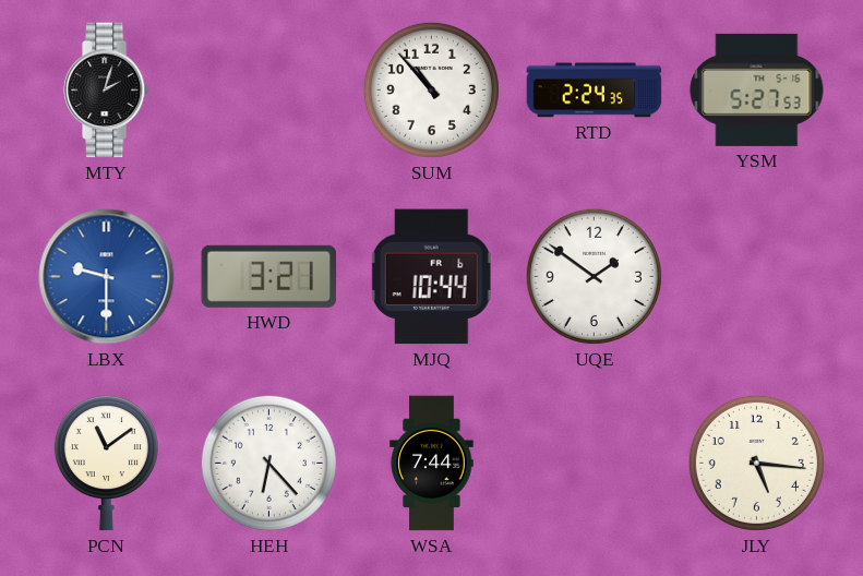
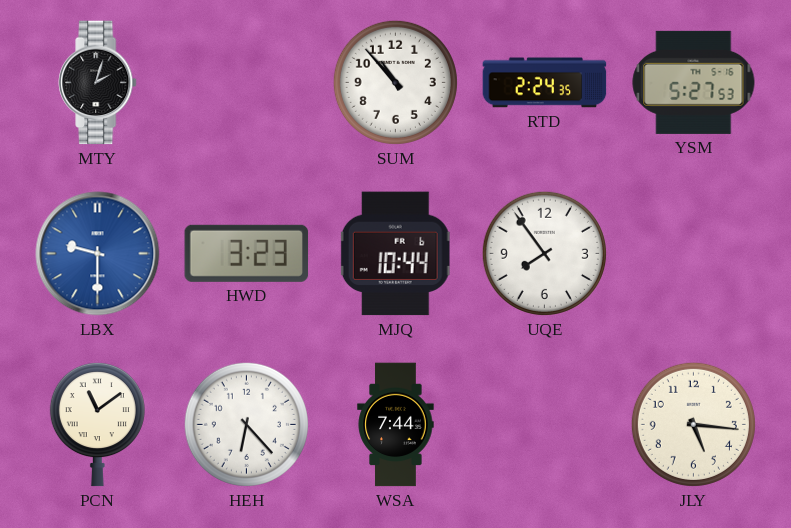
HWD: 3:21 -> 3:23 (247, 253)
UQE: 1:51 -> 7:54 (544, 253)
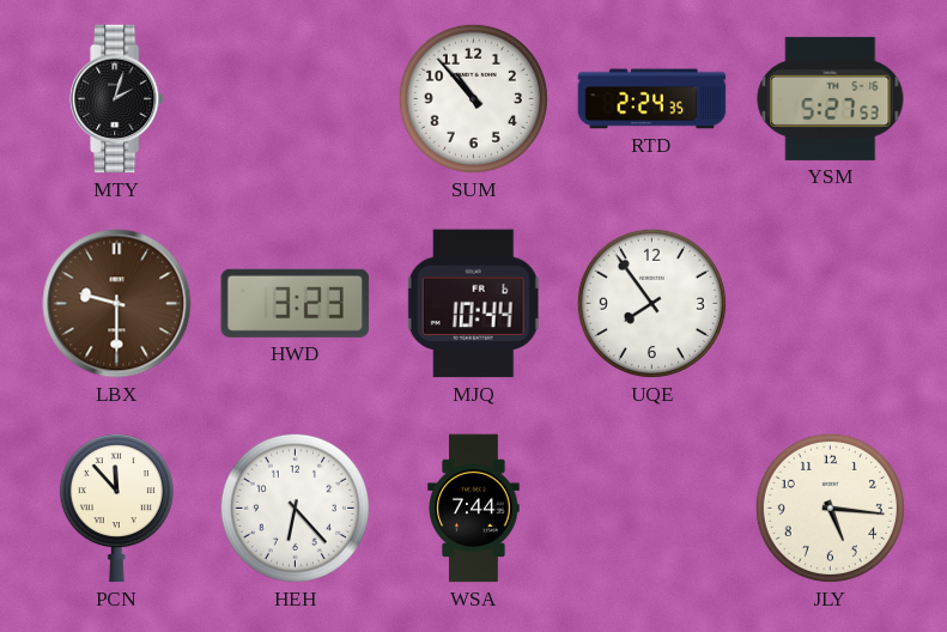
LBX dial: blue -> brown (117, 304)
PCN: 11:09 -> 11:53 (116, 508)
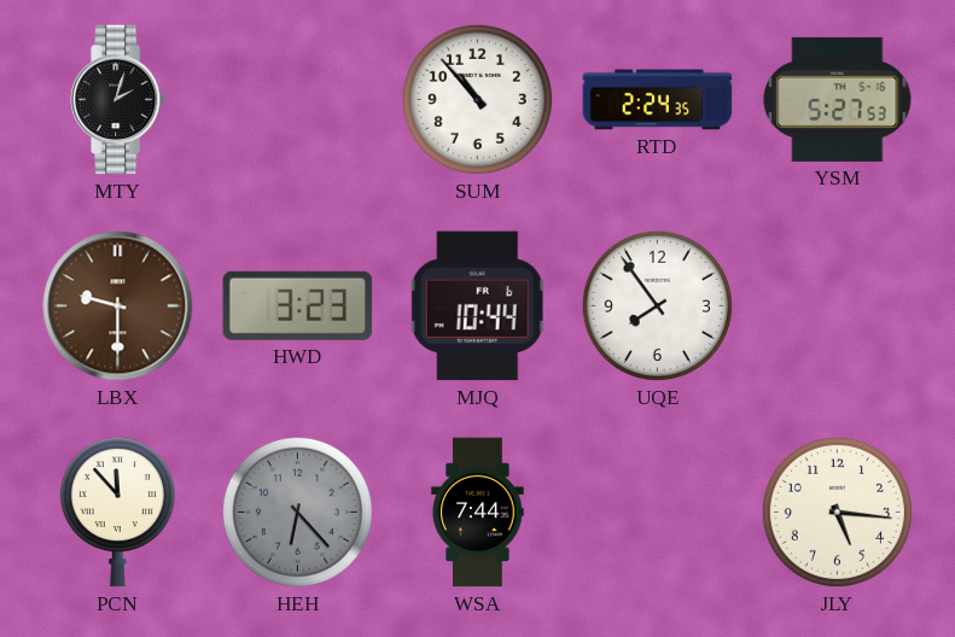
HEH dial: white -> grey (297, 512)
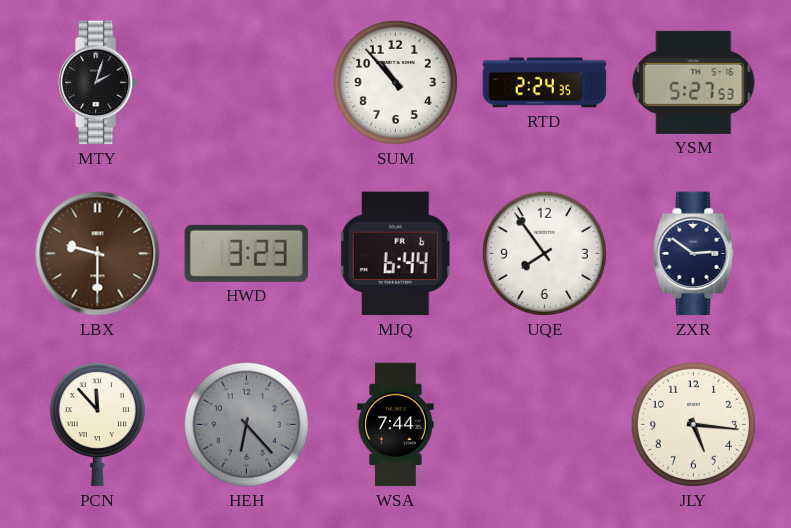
MJQ: 10:44 -> 6:44 (395, 254)
ZXR: none -> 2:51 (694, 254)
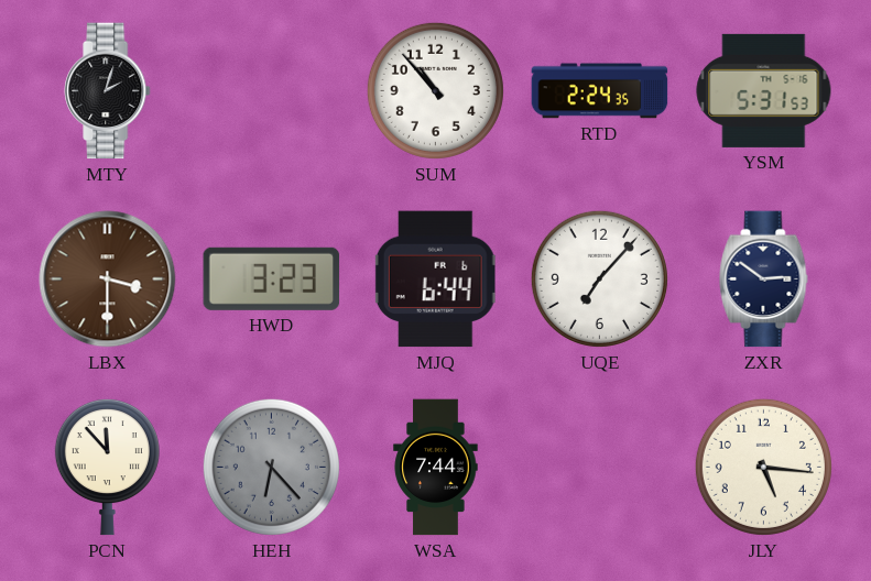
YSM: 5:27 -> 5:31 (764, 90)
LBX: 9:30 -> 3:30 (108, 279)
UQE: 7:54 -> 7:07 (599, 278)
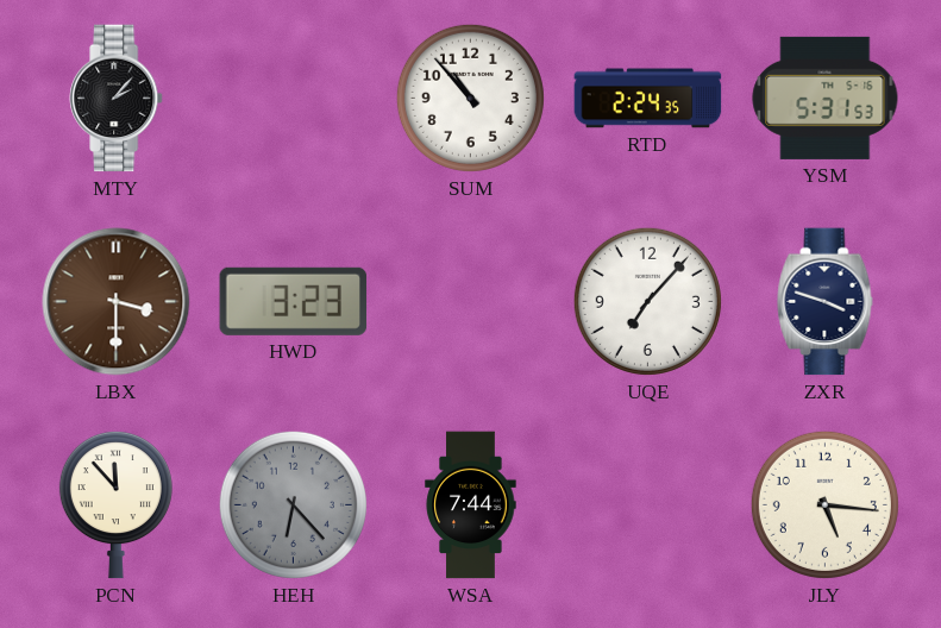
MTY: 2:03 -> 2:07 (117, 99)
MJQ: 6:44 -> none (435, 279)
ZXR: 2:51 -> 3:48 (826, 302)
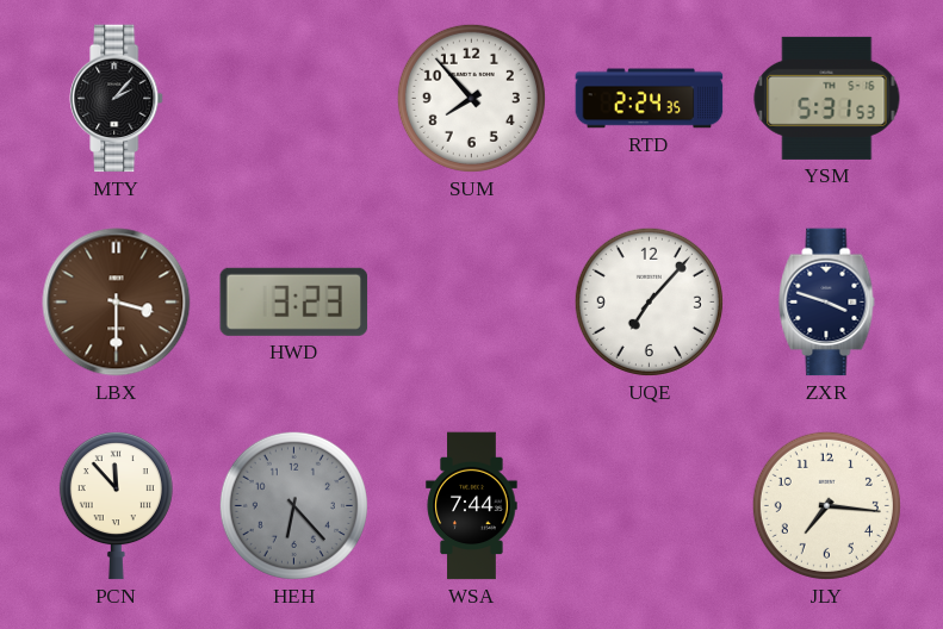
SUM: 10:53 -> 7:53 (471, 98)
JLY: 5:16 -> 7:16 (826, 505)
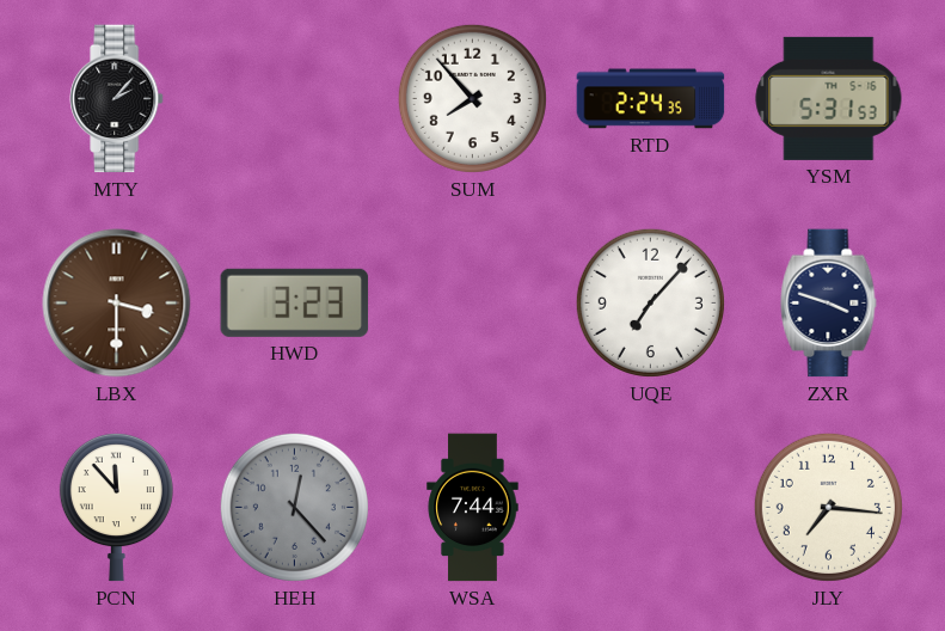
HEH: 6:23 -> 12:23 (294, 507)
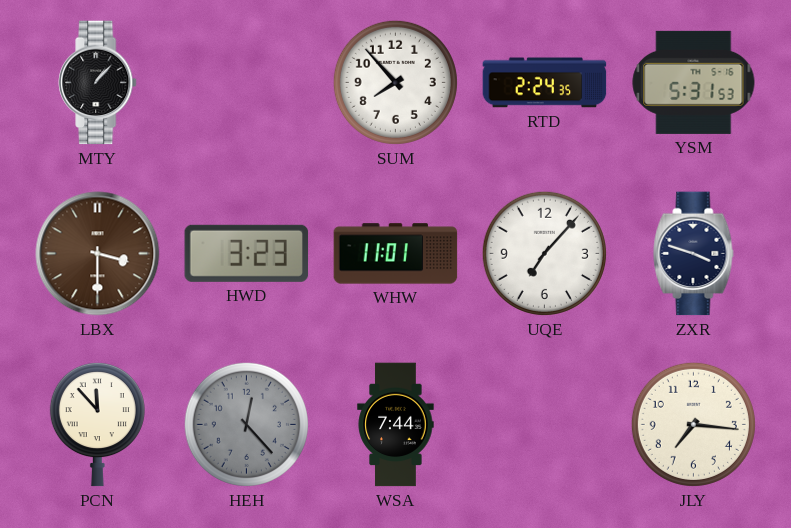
MTY: 2:07 -> 1:07 (98, 83)
WHW: none -> 11:01 (396, 254)
